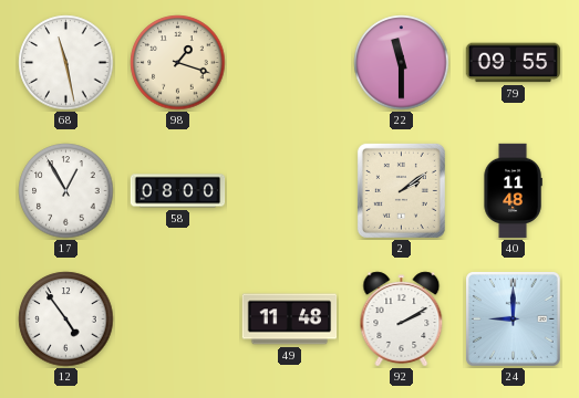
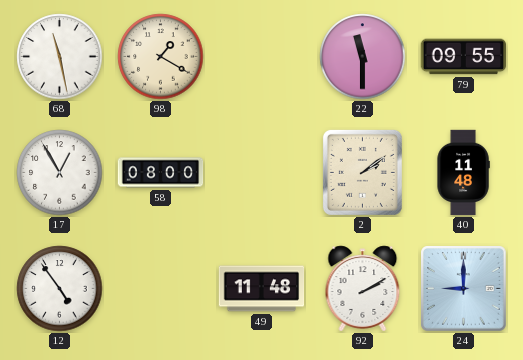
98: 1:18 -> 1:20 (161, 57)
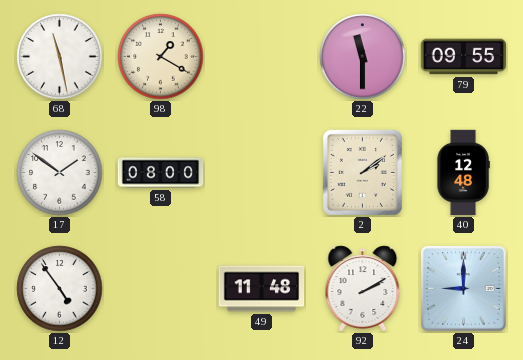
17: 12:55 -> 1:51 (60, 173)
40: 11:48 -> 12:48 (463, 173)
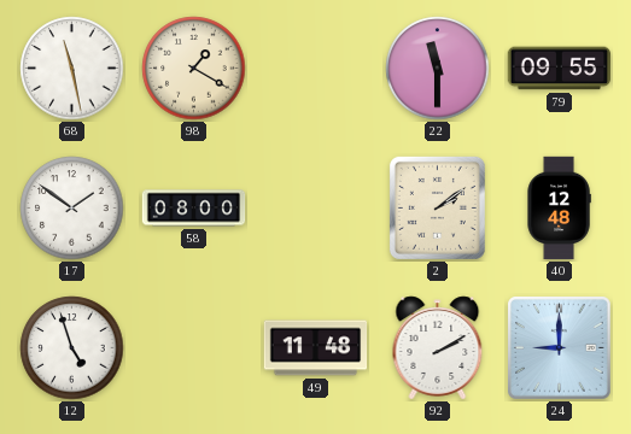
12: 4:54 -> 4:57 (72, 348)
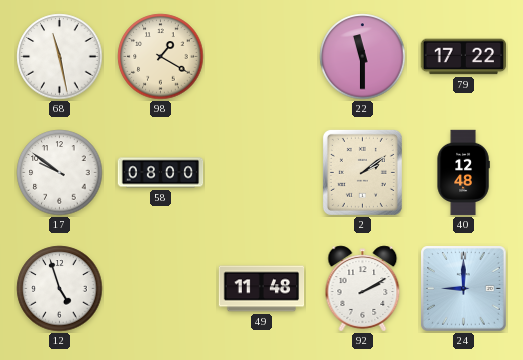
79: 09:55 -> 17:22 (464, 57)
17: 1:51 -> 9:51 (60, 173)
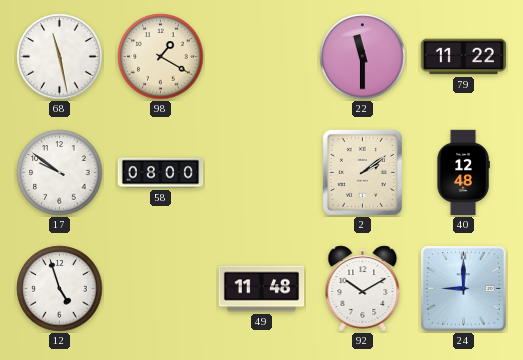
79: 17:22 -> 11:22 (464, 57)
92: 2:10 -> 10:10 (363, 289)
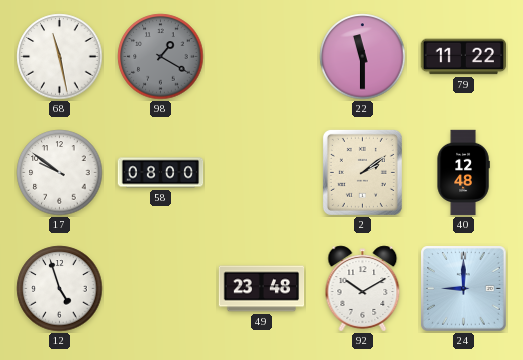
98 dial: cream -> grey (161, 57)
49: 11:48 -> 23:48 (262, 289)
